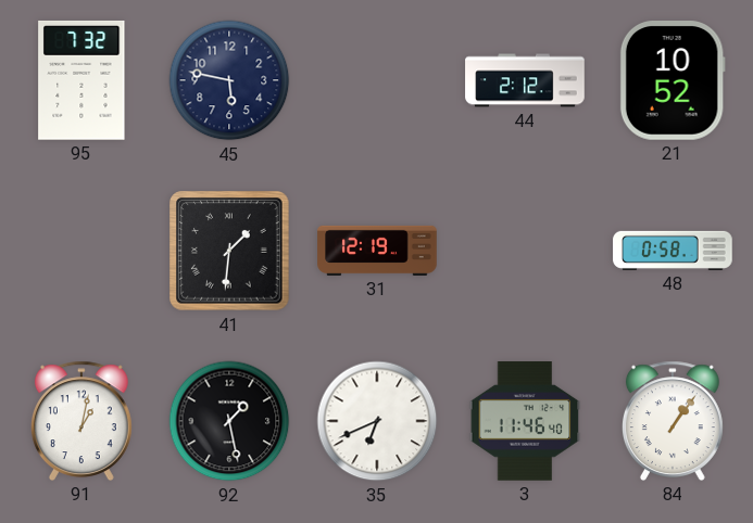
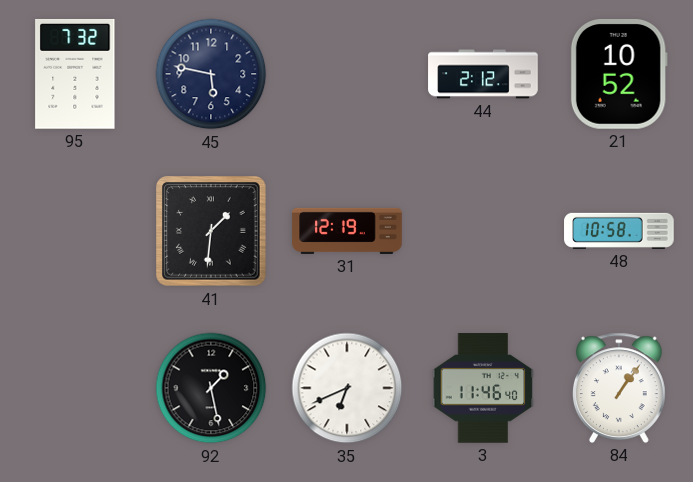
48: 0:58 -> 10:58 (619, 231)
91: 1:02 -> none (81, 421)
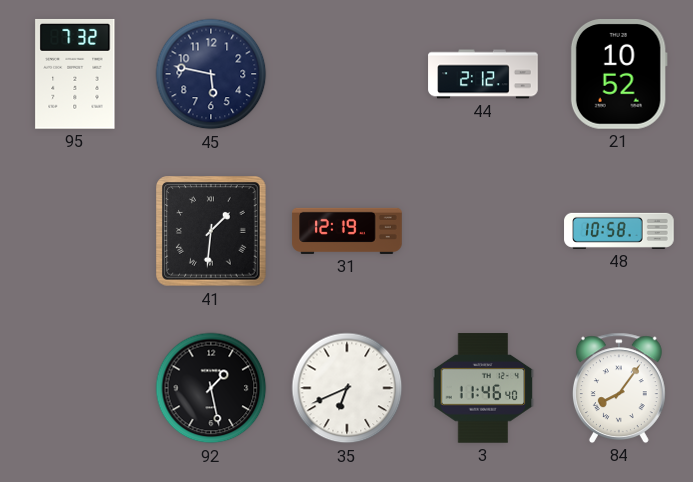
84: 1:06 -> 8:06 (619, 388)
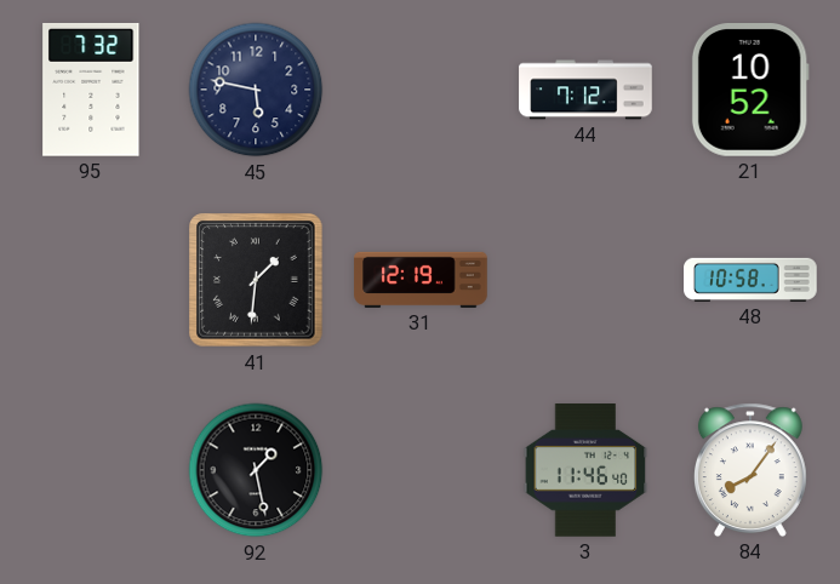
44: 2:12 -> 7:12 (585, 90)
35: 6:41 -> none (347, 388)
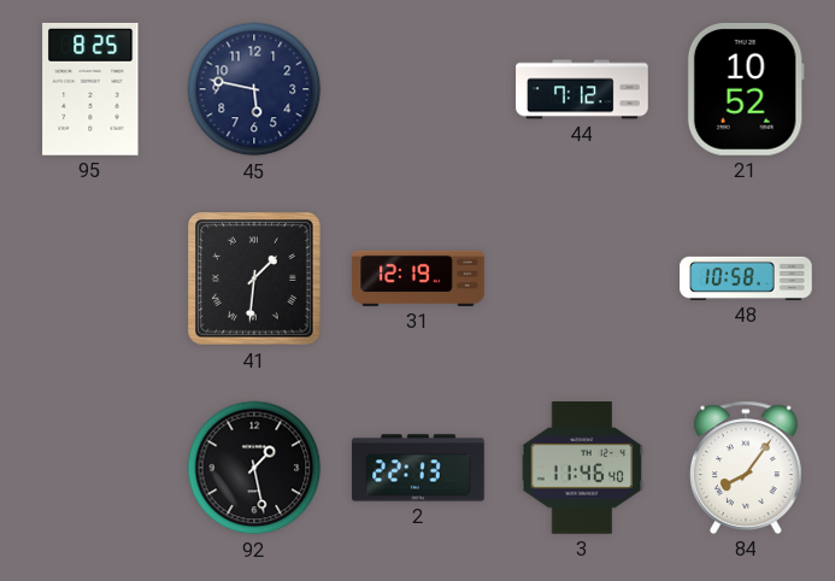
95: 7:32 -> 8:25 (90, 89)
2: none -> 22:13 (418, 468)
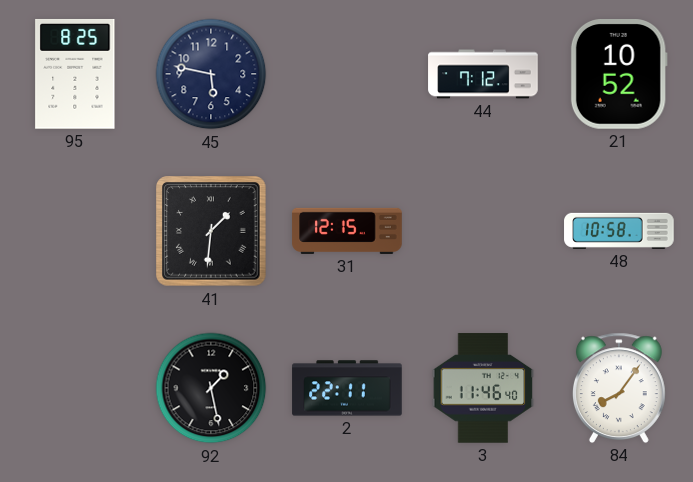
31: 12:19 -> 12:15 (347, 231)
2: 22:13 -> 22:11 (347, 388)
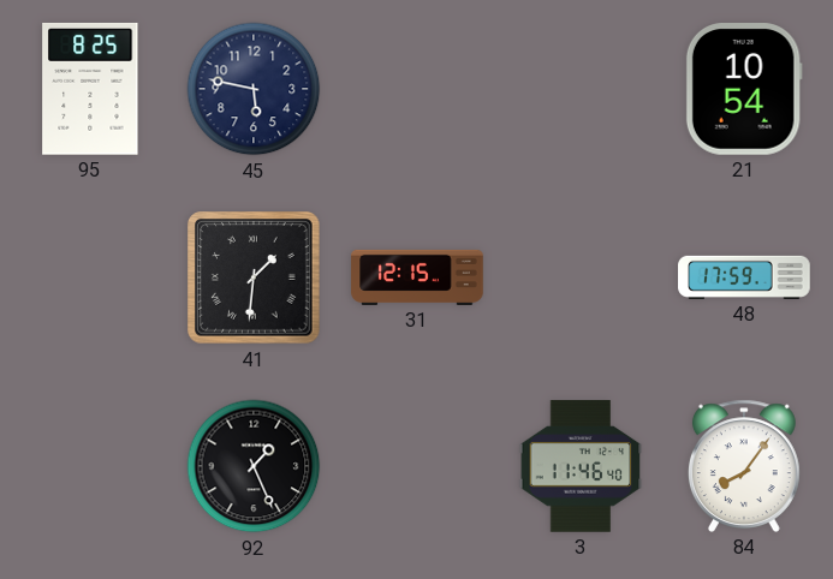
44: 7:12 -> none (483, 74)
21: 10:52 -> 10:54 (744, 90)
48: 10:58 -> 17:59 (744, 277)
92: 1:28 -> 1:26 (254, 466)
2: 22:11 -> none (347, 388)
